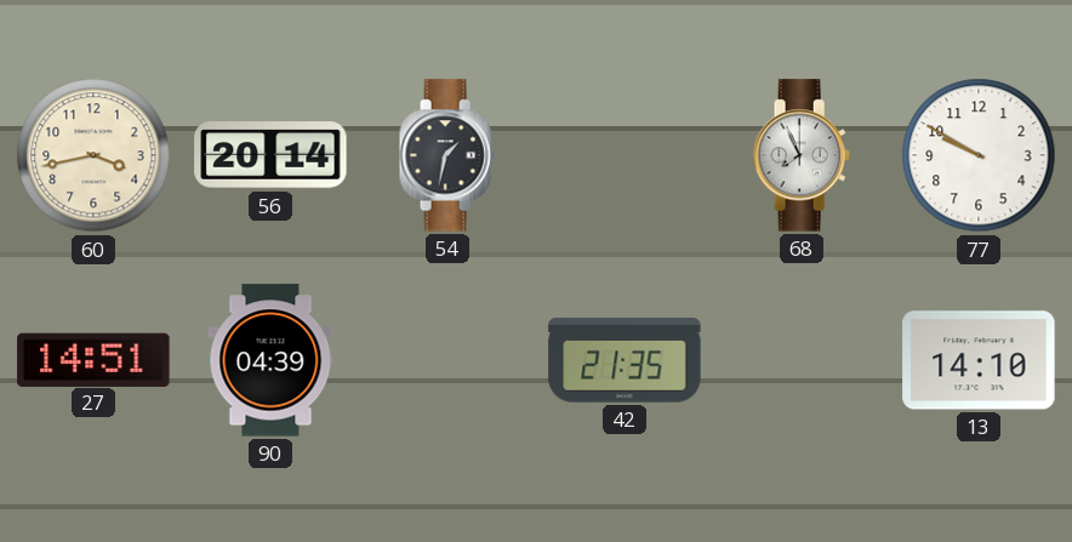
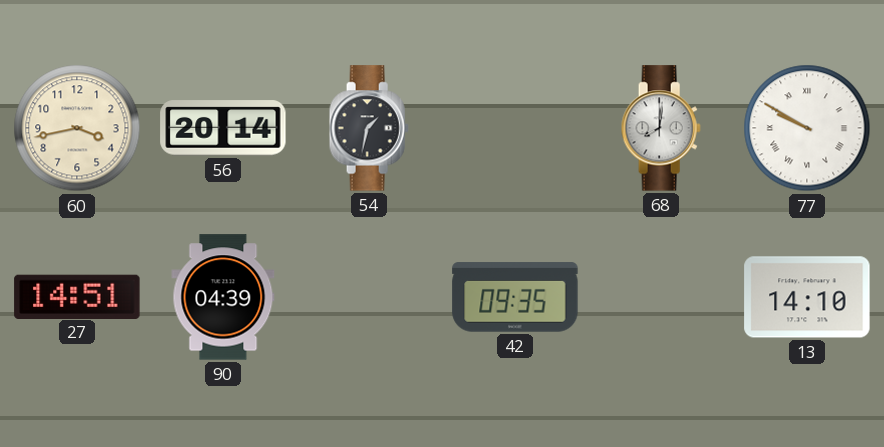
68: 7:56 -> 8:01 (661, 128)
77 numerals: Arabic -> Roman (807, 128)
42: 21:35 -> 09:35 (515, 297)
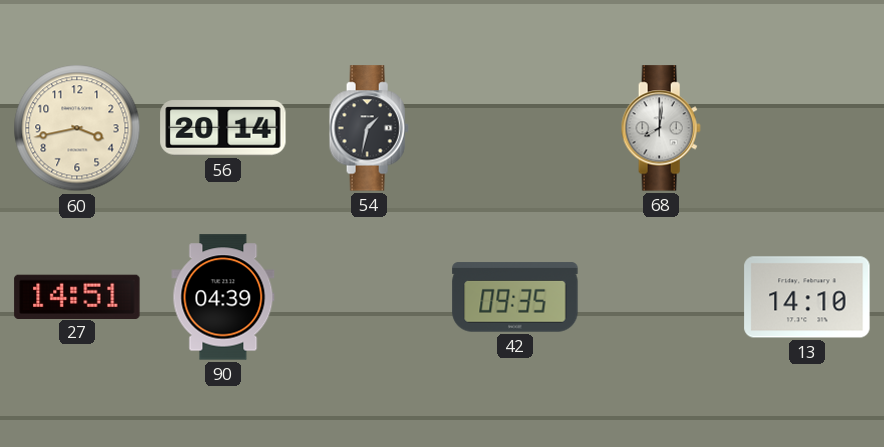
77: 9:50 -> none (807, 128)
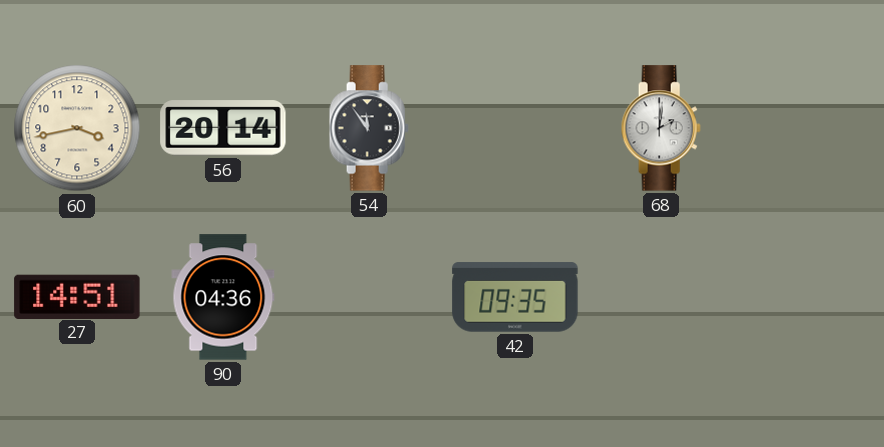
54: 1:32 -> 11:54 (369, 128)
68: 8:01 -> 2:01 (661, 128)
90: 04:39 -> 04:36 (223, 297)
13: 14:10 -> none (807, 297)
